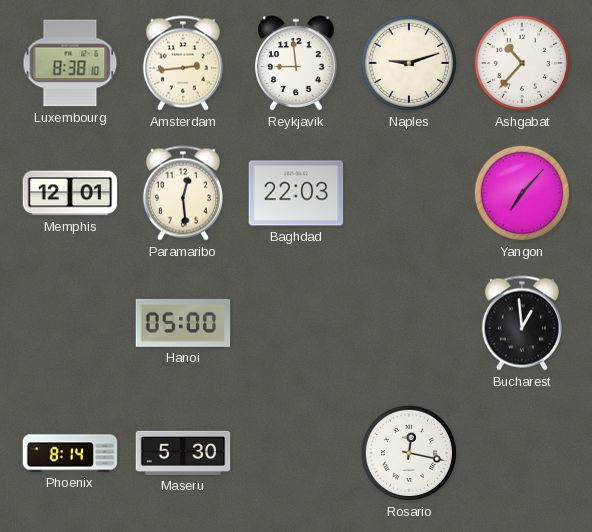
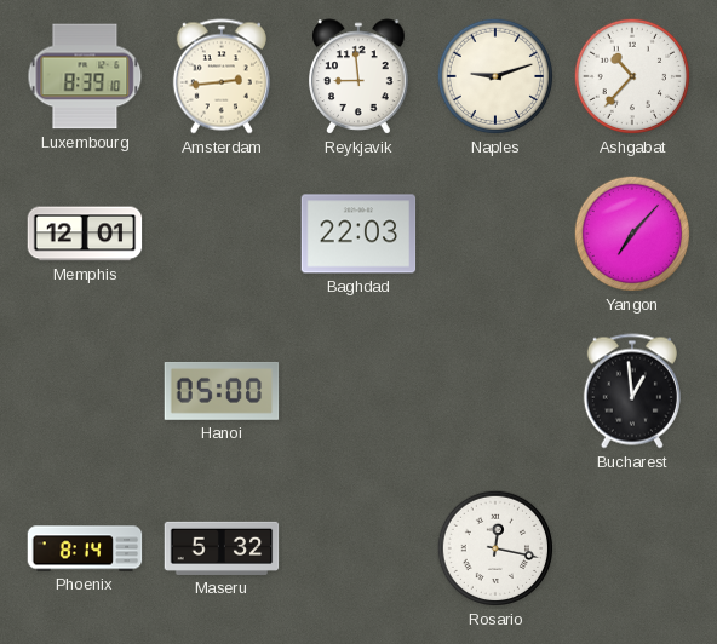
Luxembourg: 8:38 -> 8:39 (85, 76)
Paramaribo: 12:29 -> none (183, 193)
Maseru: 5:30 -> 5:32 (222, 548)
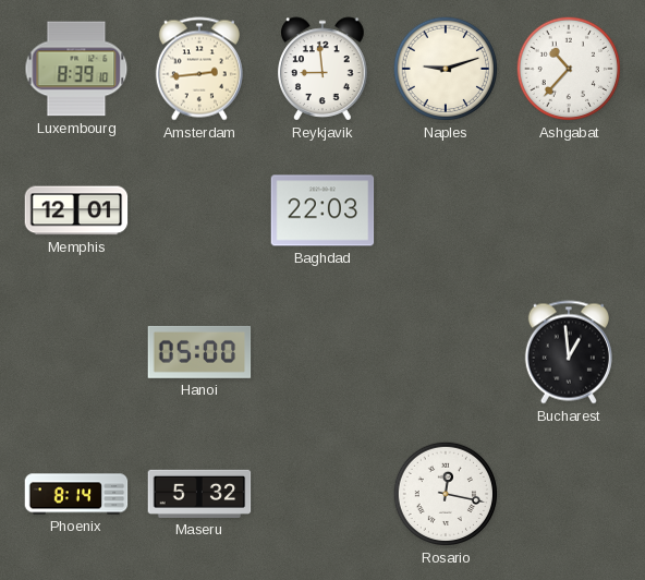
Yangon: 7:07 -> none (632, 234)
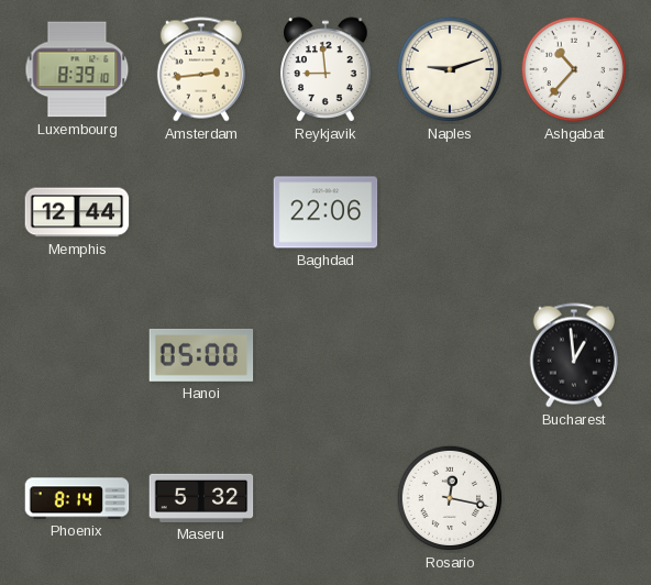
Memphis: 12:01 -> 12:44 (77, 212)
Baghdad: 22:03 -> 22:06 (325, 212)
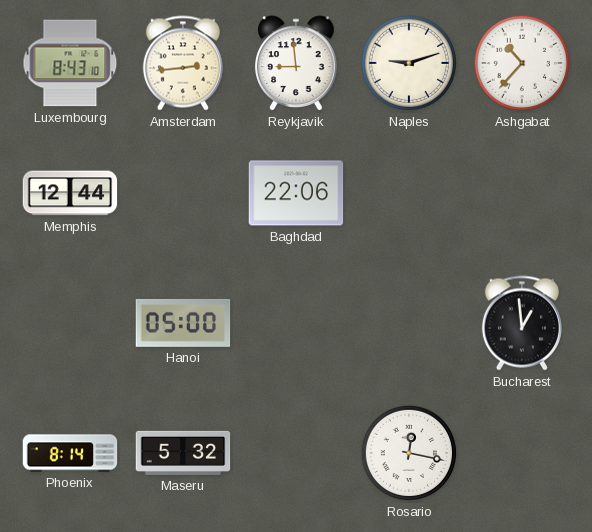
Luxembourg: 8:39 -> 8:43 (70, 63)
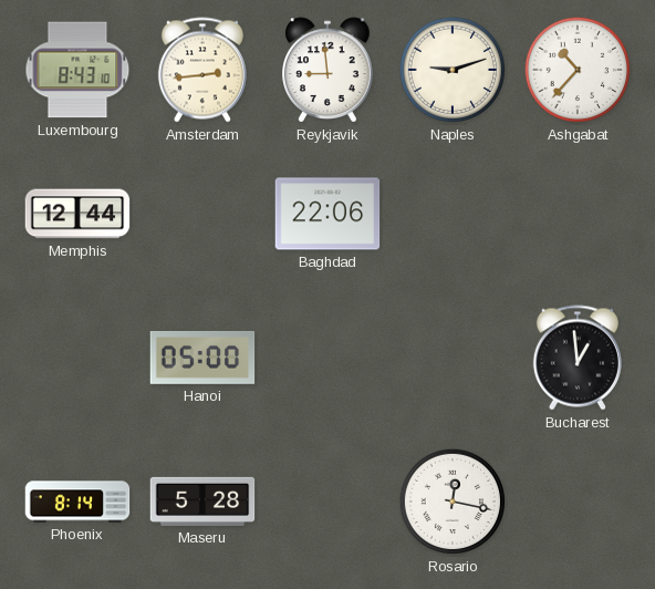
Maseru: 5:32 -> 5:28 (202, 502)
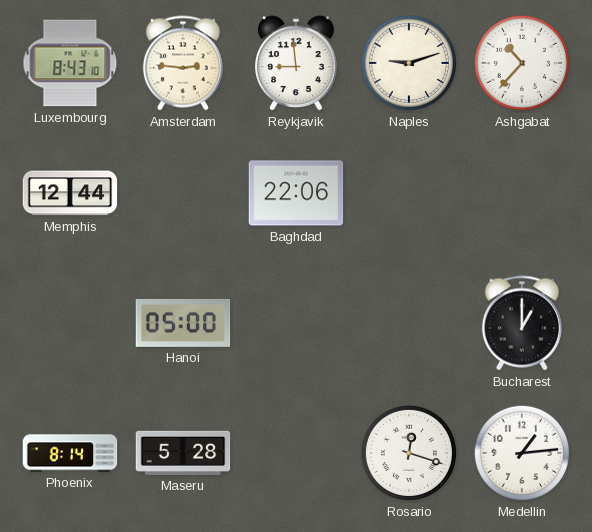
Amsterdam: 2:44 -> 2:46 (183, 63)
Bucharest: 12:59 -> 1:00 (522, 323)
Rosario: 12:17 -> 12:18 (409, 453)
Medellin: none -> 1:14 (522, 453)
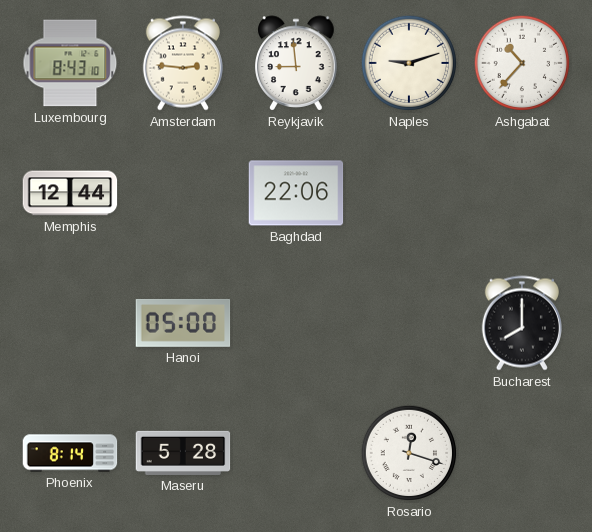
Bucharest: 1:00 -> 8:00 (522, 323)
Medellin: 1:14 -> none (522, 453)
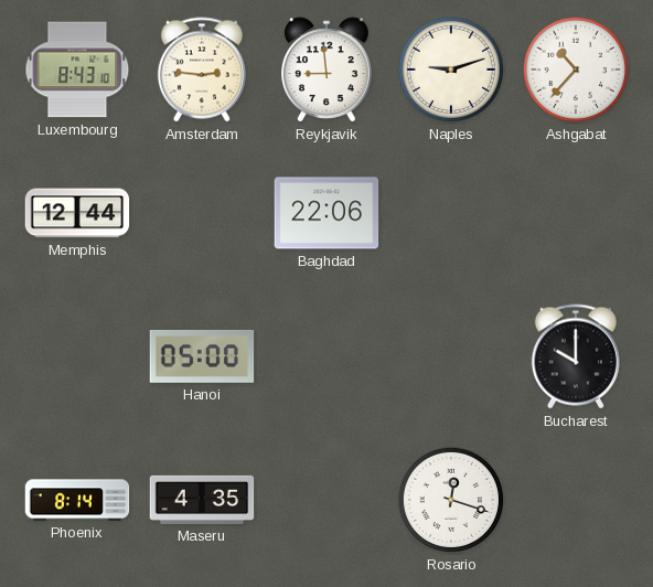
Bucharest: 8:00 -> 10:00 (576, 356)
Maseru: 5:28 -> 4:35 (202, 500)
